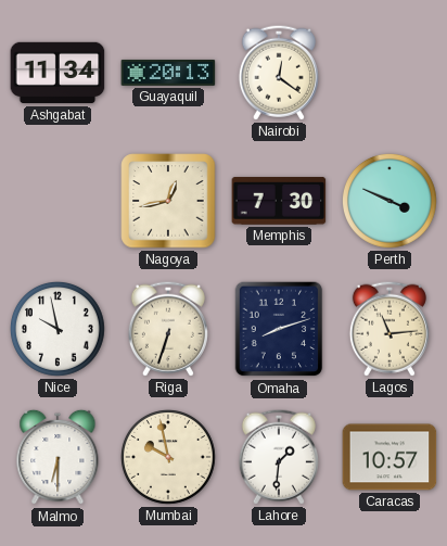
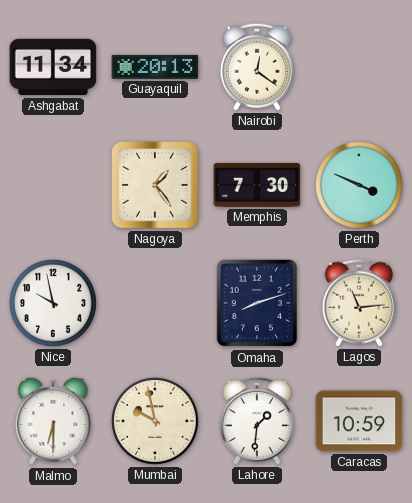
Nagoya: 12:43 -> 1:24 (155, 185)
Riga: 6:33 -> none (168, 329)
Caracas: 10:57 -> 10:59 (359, 421)
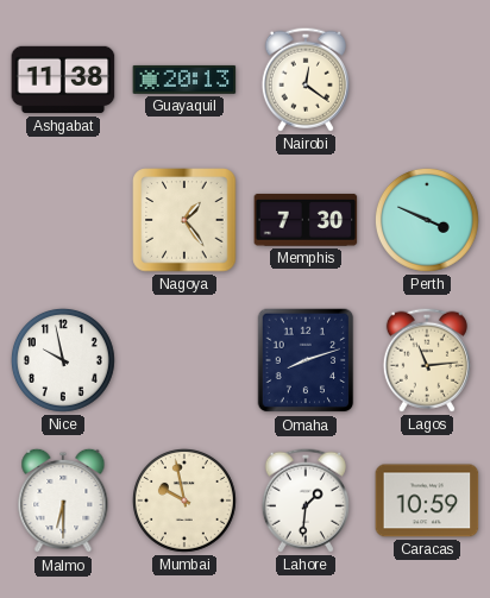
Ashgabat: 11:34 -> 11:38 (63, 80)
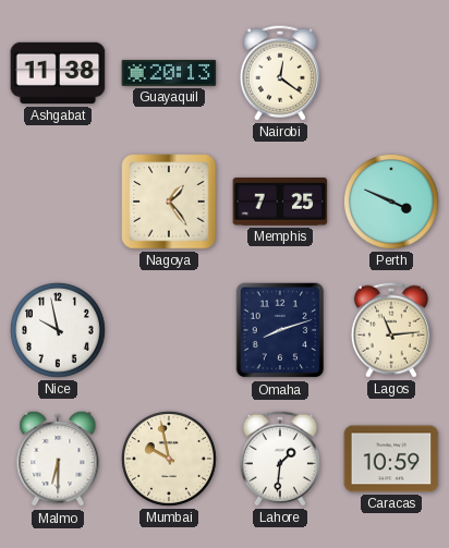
Memphis: 7:30 -> 7:25 (280, 202)
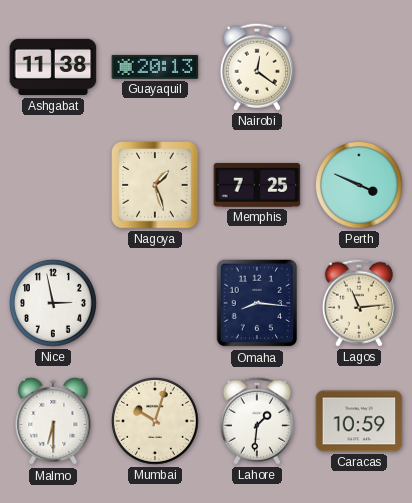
Nagoya: 1:24 -> 1:27 (155, 185)
Nice: 9:58 -> 2:58 (53, 303)
Omaha: 8:12 -> 8:16 (257, 303)
Mumbai: 9:58 -> 10:03 (155, 421)
